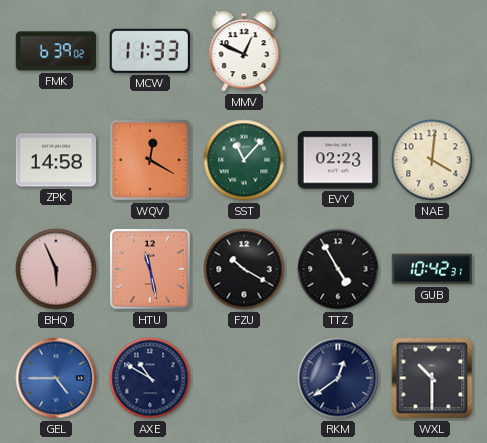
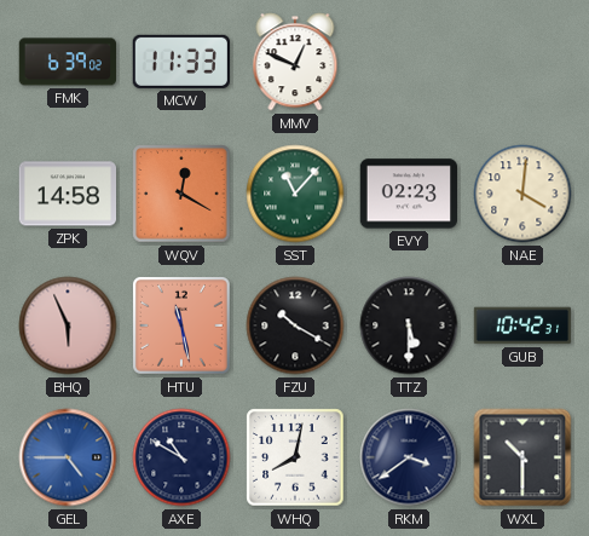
TTZ: 4:55 -> 5:30 (409, 325)
WHQ: none -> 8:02 (295, 457)
RKM: 12:39 -> 3:39 (409, 457)
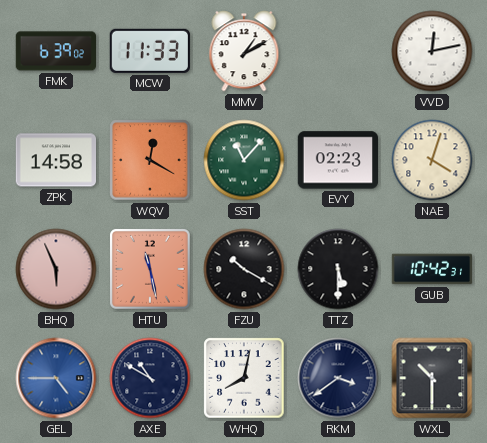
MMV: 12:49 -> 1:10 (244, 51)
VVD: none -> 12:13 (432, 51)
NAE: 4:01 -> 4:03 (432, 160)
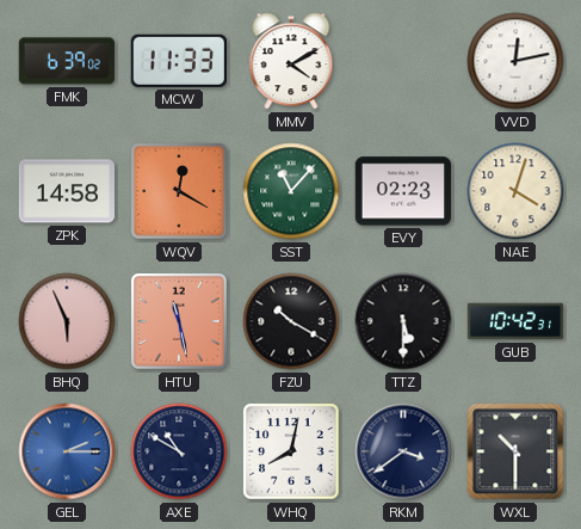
MMV: 1:10 -> 4:10 (291, 61)
GEL: 4:45 -> 2:15 (67, 451)
